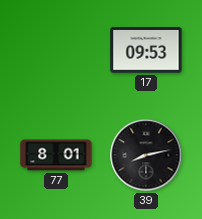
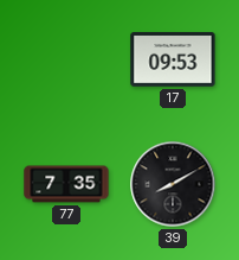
77: 8:01 -> 7:35 (66, 184)
39: 8:13 -> 8:10 (173, 184)
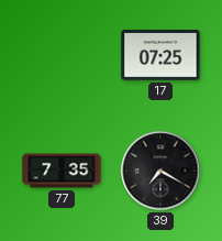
17: 09:53 -> 07:25 (160, 55)
39: 8:10 -> 7:20 (160, 171)
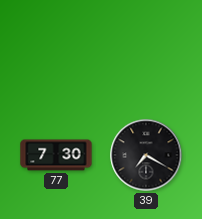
17: 07:25 -> none (160, 55)
77: 7:35 -> 7:30 (56, 155)
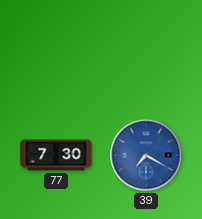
39 dial: black -> blue (146, 155)
